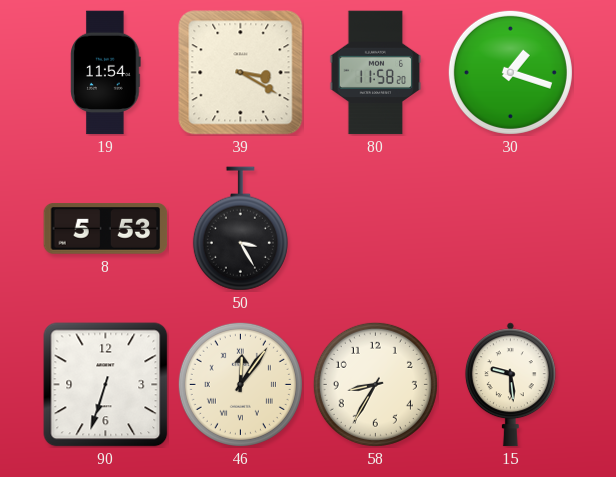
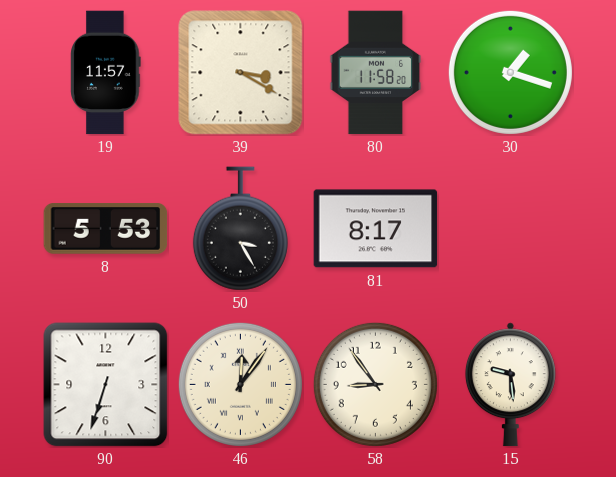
19: 11:54 -> 11:57 (106, 73)
81: none -> 8:17 (376, 229)
58: 8:35 -> 8:54 (375, 384)
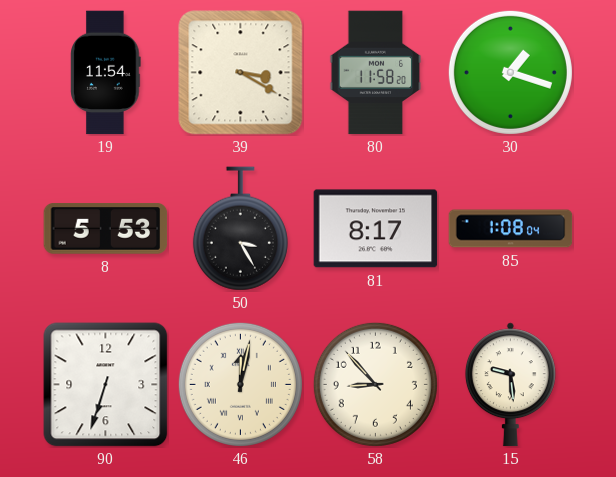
19: 11:57 -> 11:54 (106, 73)
85: none -> 1:08 (511, 229)
46: 12:06 -> 12:02 (240, 384)
58: 8:54 -> 8:53 (375, 384)
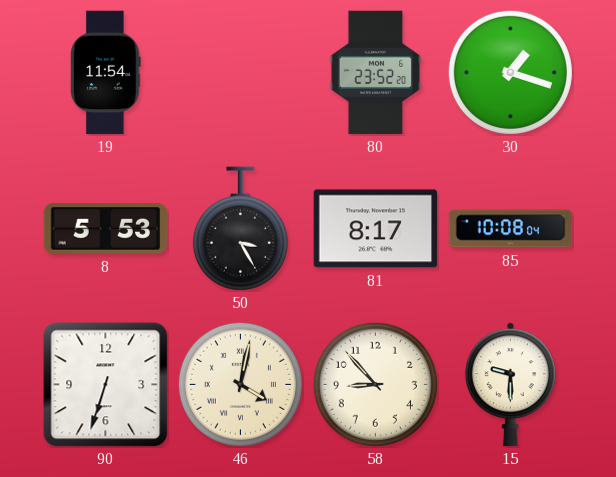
39: 3:20 -> none (241, 73)
80: 11:58 -> 23:52 (376, 73)
85: 1:08 -> 10:08 (511, 229)
46: 12:02 -> 4:02 (240, 384)
15: 9:29 -> 9:30 (510, 385)
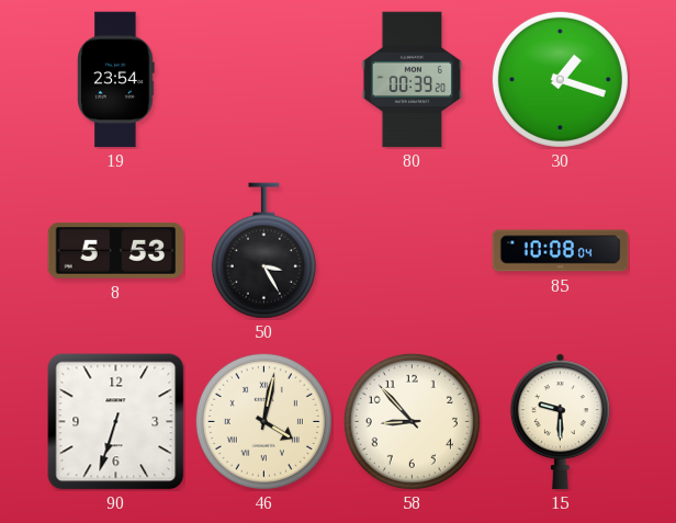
19: 11:54 -> 23:54 (116, 80)
80: 23:52 -> 00:39 (413, 80)
81: 8:17 -> none (376, 229)
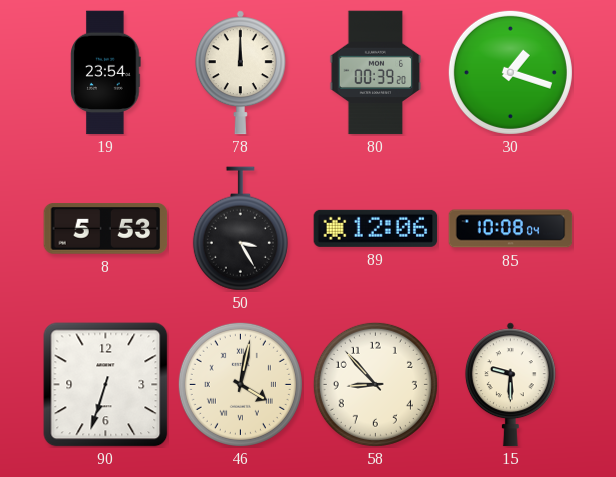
78: none -> 12:00 (240, 73)
89: none -> 12:06 (376, 228)
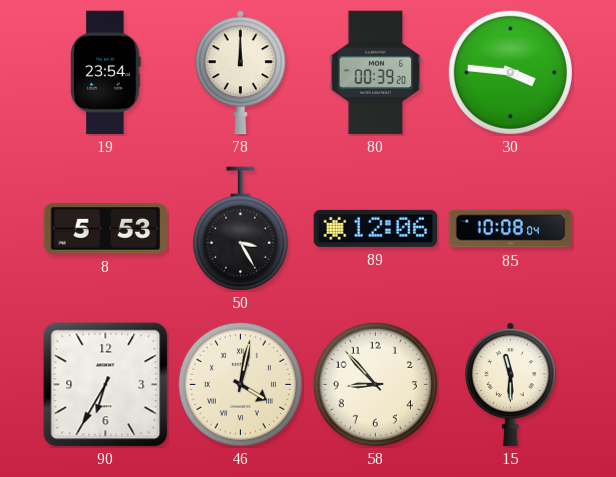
30: 1:18 -> 3:46 (510, 72)
90: 6:33 -> 6:35 (106, 385)
15: 9:30 -> 11:30 (510, 385)
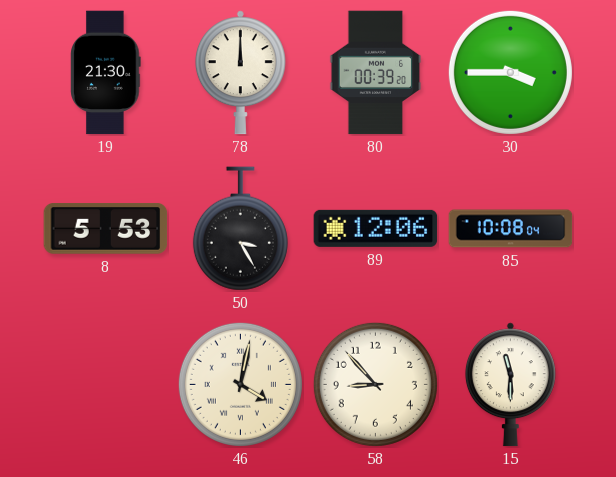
19: 23:54 -> 21:30 (106, 73)
30: 3:46 -> 3:45 (510, 72)
90: 6:35 -> none (106, 385)
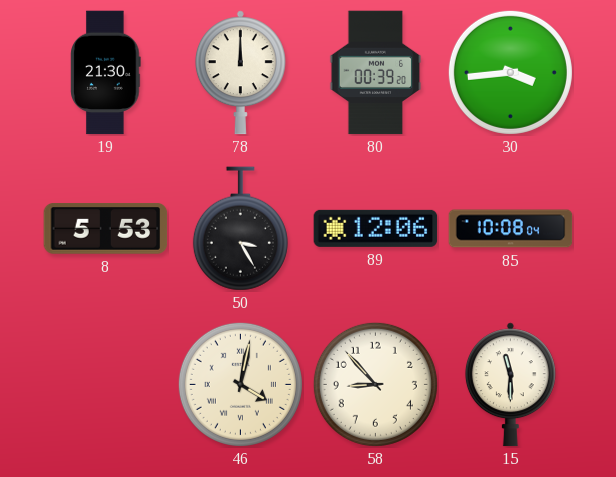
30: 3:45 -> 3:44 (510, 72)
